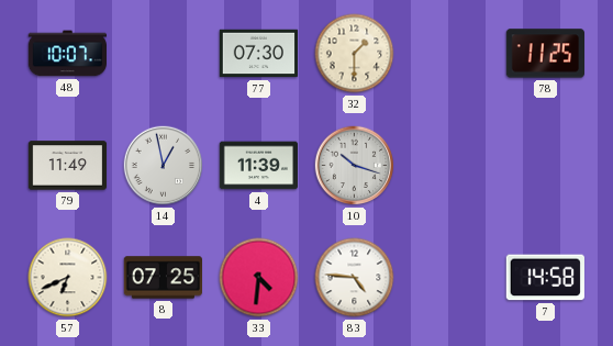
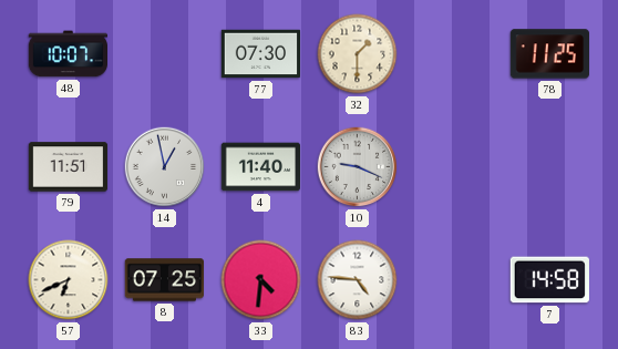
79: 11:49 -> 11:51 (69, 167)
4: 11:39 -> 11:40 (261, 167)
10: 10:18 -> 9:19 (358, 167)
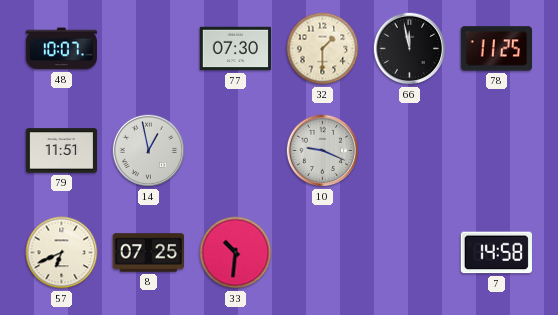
66: none -> 11:58 (410, 49)
4: 11:40 -> none (261, 167)
33: 4:31 -> 10:31 (236, 253)
83: 4:46 -> none (358, 280)
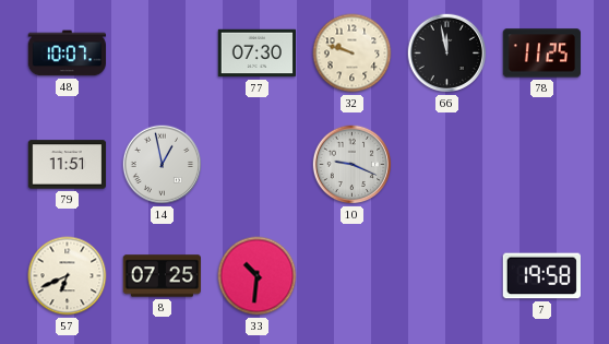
32: 1:30 -> 9:48 (353, 54)
7: 14:58 -> 19:58 (541, 276)
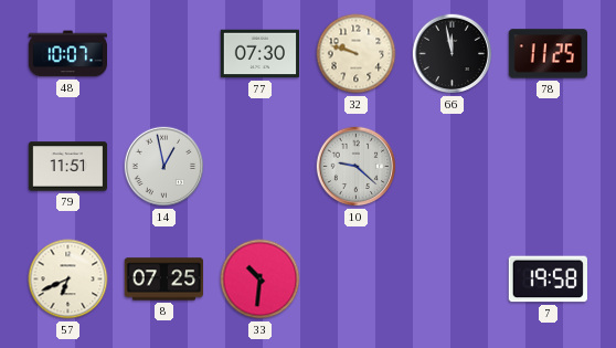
10: 9:19 -> 9:22 (357, 167)
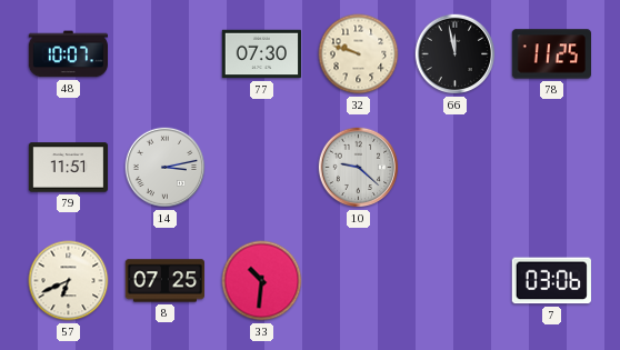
14: 12:58 -> 3:13 (166, 168)
7: 19:58 -> 03:06 (551, 281)
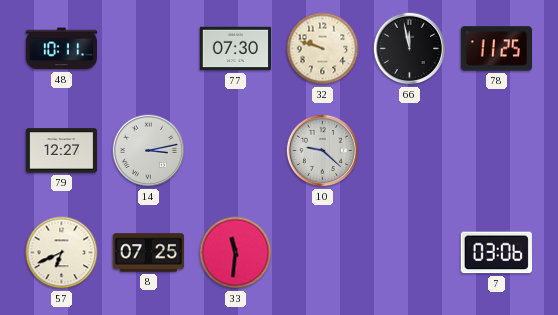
48: 10:07 -> 10:11 (61, 49)
79: 11:51 -> 12:27 (62, 151)
33: 10:31 -> 11:31 (236, 253)
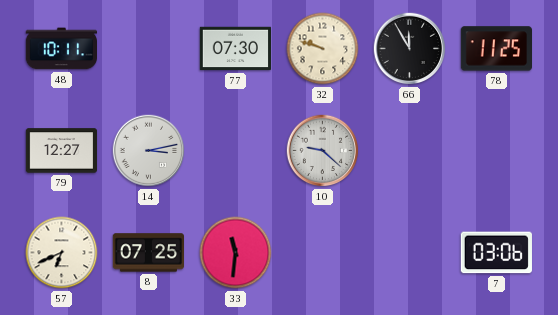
66: 11:58 -> 11:55 (410, 49)
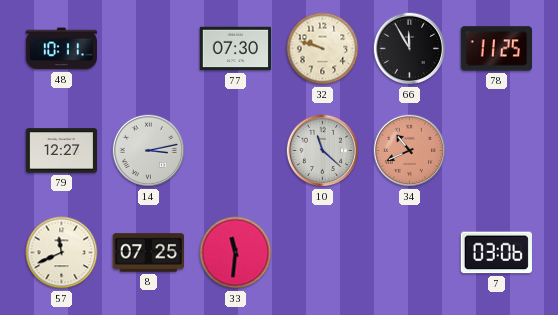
10: 9:22 -> 11:22 (323, 151)
34: none -> 10:41 (410, 151)
57: 6:41 -> 11:41 (62, 253)
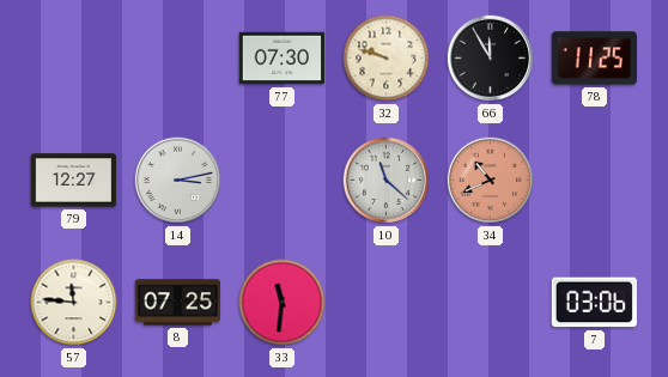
48: 10:11 -> none (61, 49)
57: 11:41 -> 11:46 (74, 303)
